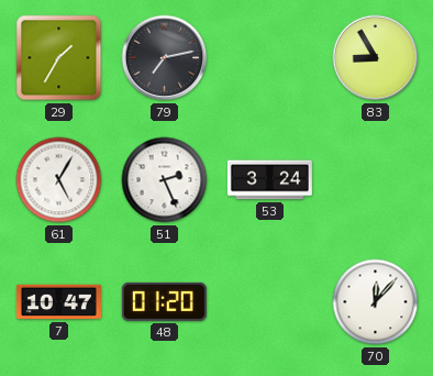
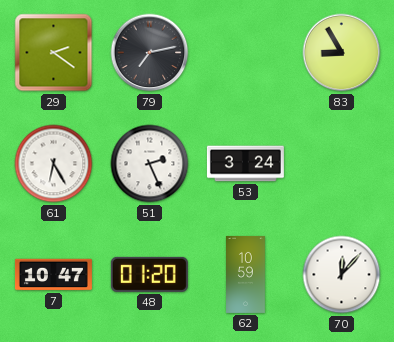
29: 1:35 -> 2:21 (54, 53)
61: 5:05 -> 6:25 (54, 164)
62: none -> 10:59 (246, 274)
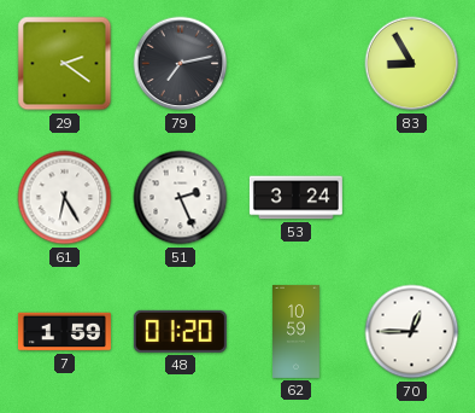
7: 10:47 -> 1:59 (64, 332)
70: 12:07 -> 12:45 (412, 332)
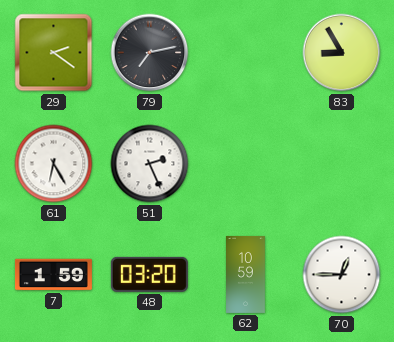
53: 3:24 -> none (295, 198)
48: 01:20 -> 03:20 (149, 274)
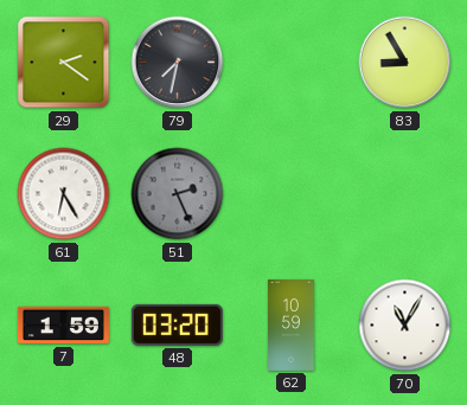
79: 7:13 -> 7:32 (178, 63)
51 dial: white -> grey (178, 194)
70: 12:45 -> 11:05 (405, 326)
